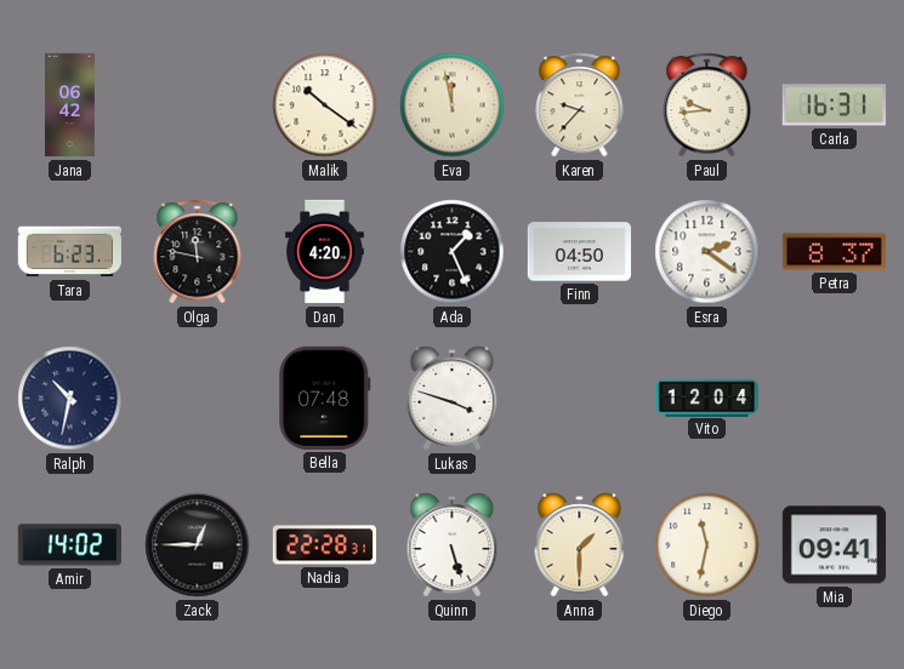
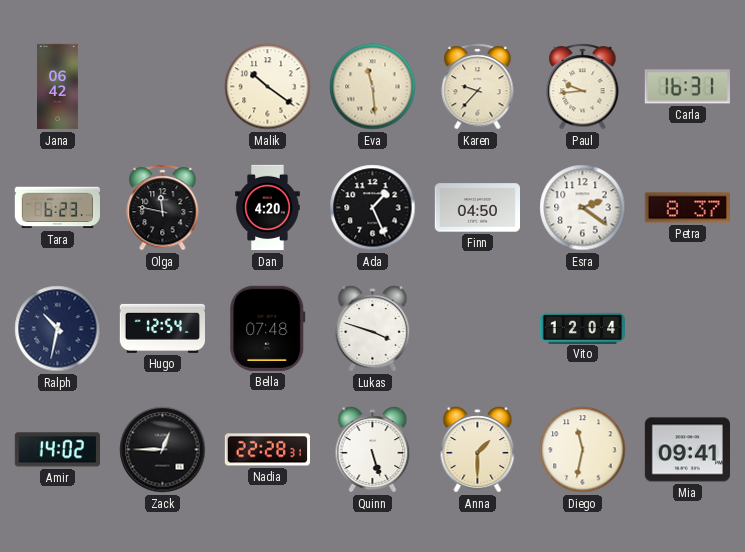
Eva: 11:58 -> 11:29 (373, 87)
Hugo: none -> 12:54 (162, 328)
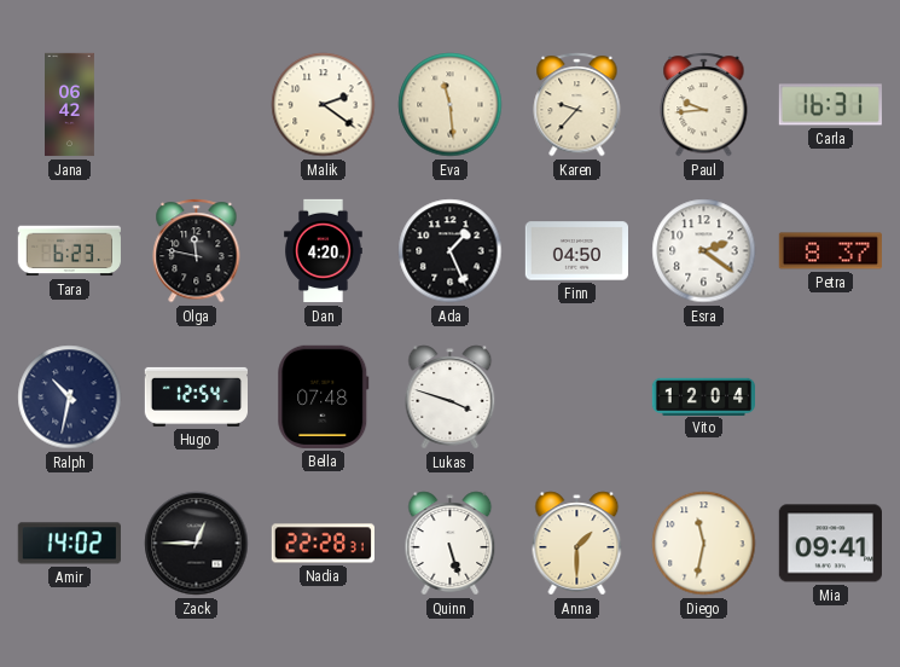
Malik: 10:21 -> 2:21 (324, 105)
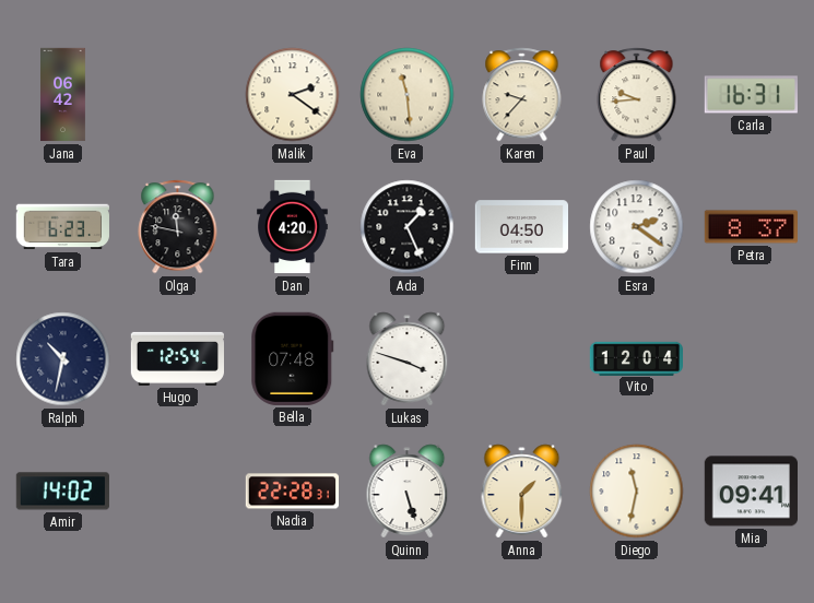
Zack: 12:45 -> none (197, 544)
